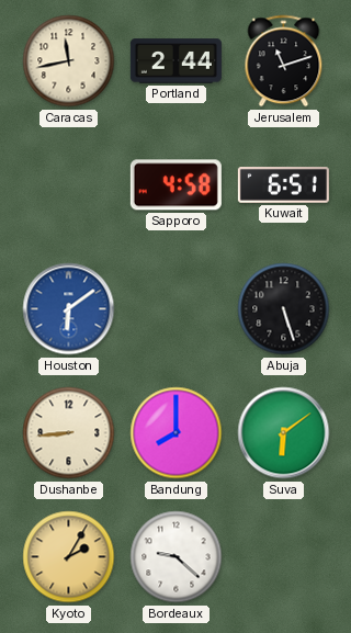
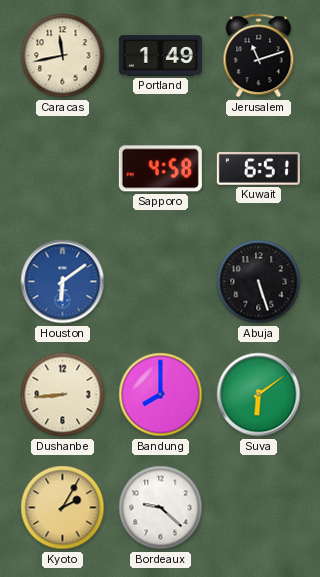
Portland: 2:44 -> 1:49 (160, 56)
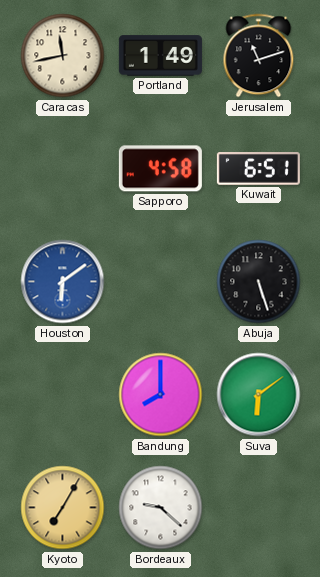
Dushanbe: 8:44 -> none (63, 395)
Kyoto: 2:05 -> 7:05 (63, 508)
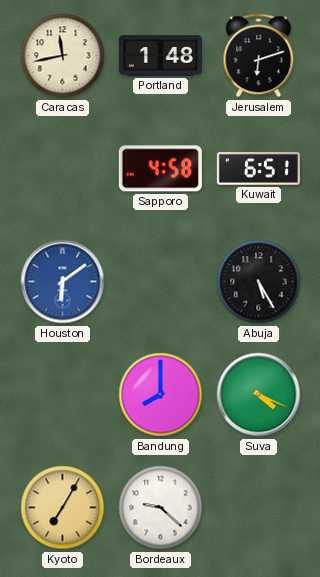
Portland: 1:49 -> 1:48 (160, 56)
Jerusalem: 11:12 -> 6:12 (259, 56)
Abuja: 5:27 -> 5:25 (259, 282)
Suva: 6:09 -> 4:19 (259, 395)
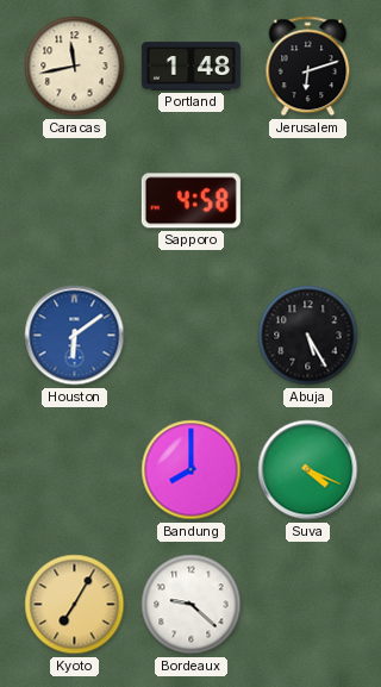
Kuwait: 6:51 -> none (258, 169)
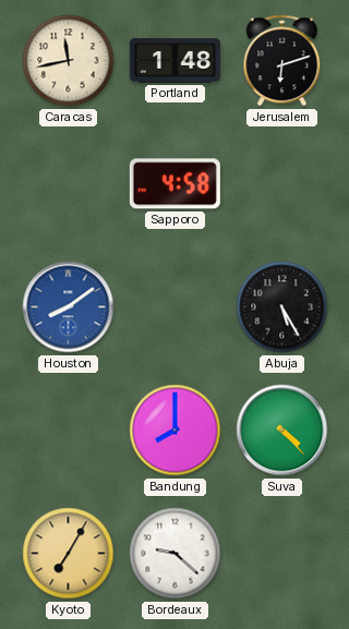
Houston: 6:09 -> 8:09 (69, 307)
Suva: 4:19 -> 4:23 (282, 431)
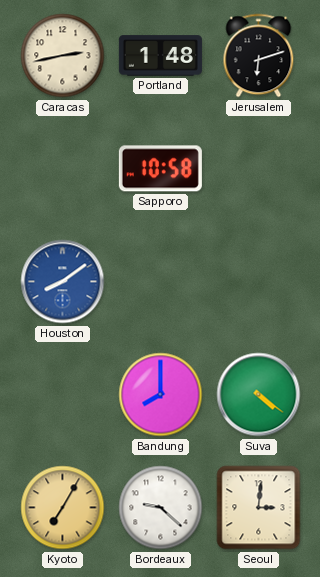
Caracas: 11:43 -> 2:43 (63, 56)
Sapporo: 4:58 -> 10:58 (160, 169)
Abuja: 5:25 -> none (282, 307)
Suva: 4:23 -> 4:21 (259, 395)
Seoul: none -> 3:01 (259, 508)
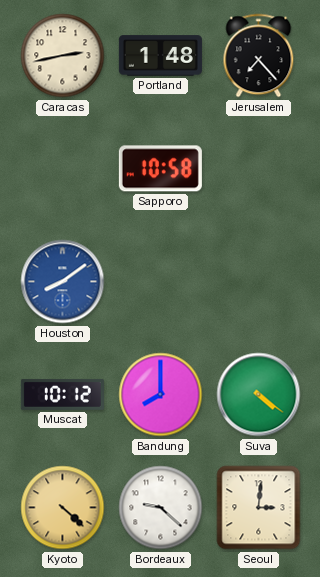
Jerusalem: 6:12 -> 7:23 (259, 56)
Muscat: none -> 10:12 (62, 394)
Kyoto: 7:05 -> 4:22 (63, 508)
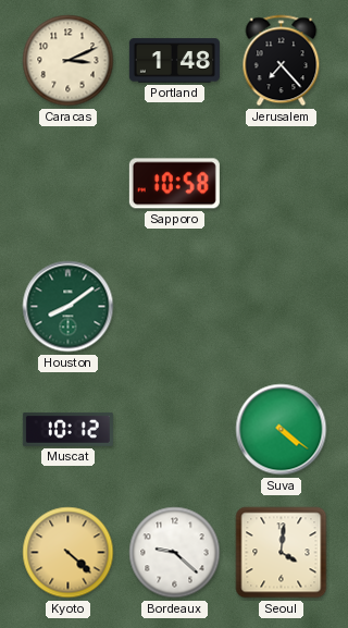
Caracas: 2:43 -> 3:11 (69, 61)
Houston dial: blue -> green (69, 307)
Bandung: 8:00 -> none (161, 395)
Seoul: 3:01 -> 4:01 (282, 553)
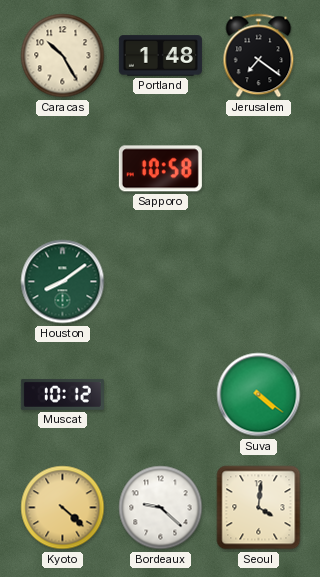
Caracas: 3:11 -> 10:25 (63, 56)
Jerusalem: 7:23 -> 7:21 (259, 56)
